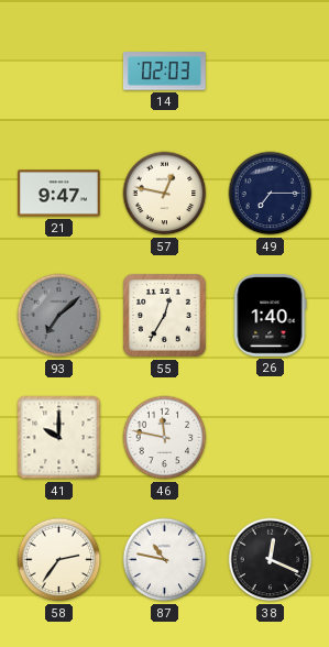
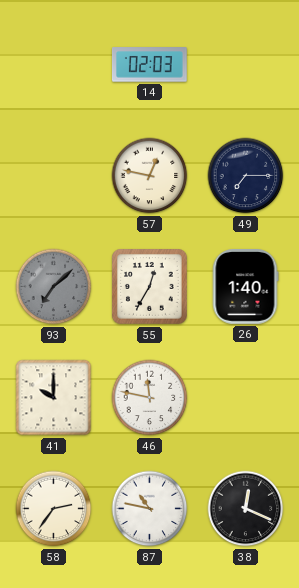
21: 9:47 -> none (59, 194)
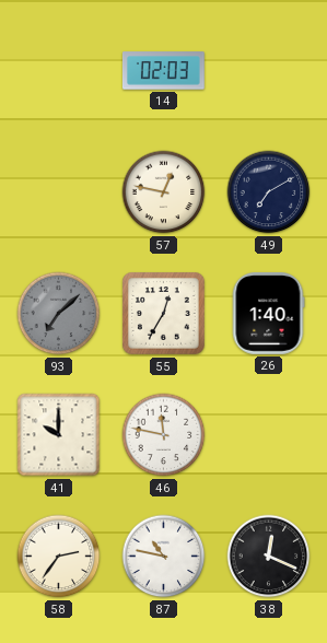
49: 7:15 -> 7:10 (269, 192)
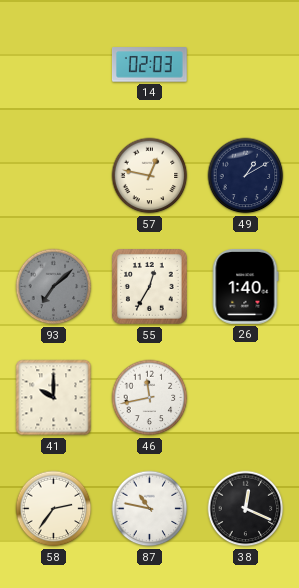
49: 7:10 -> 1:10 (246, 176)
46: 11:47 -> 11:43 (150, 398)
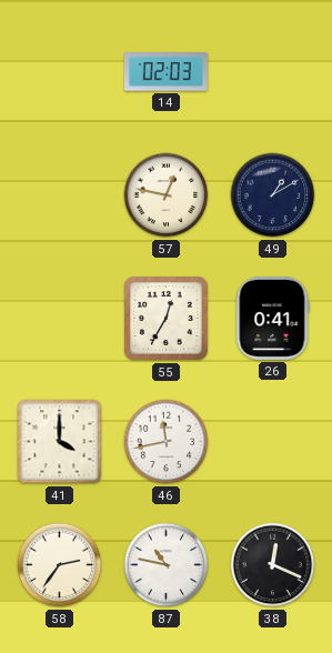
93: 7:08 -> none (54, 287)
26: 1:40 -> 0:41 (272, 319)
41: 10:00 -> 4:00 (60, 442)
